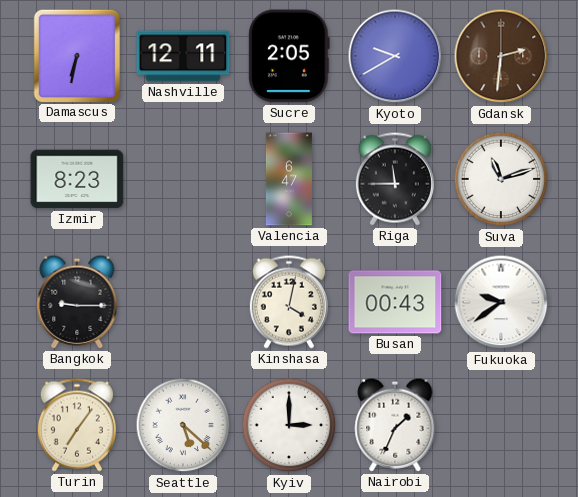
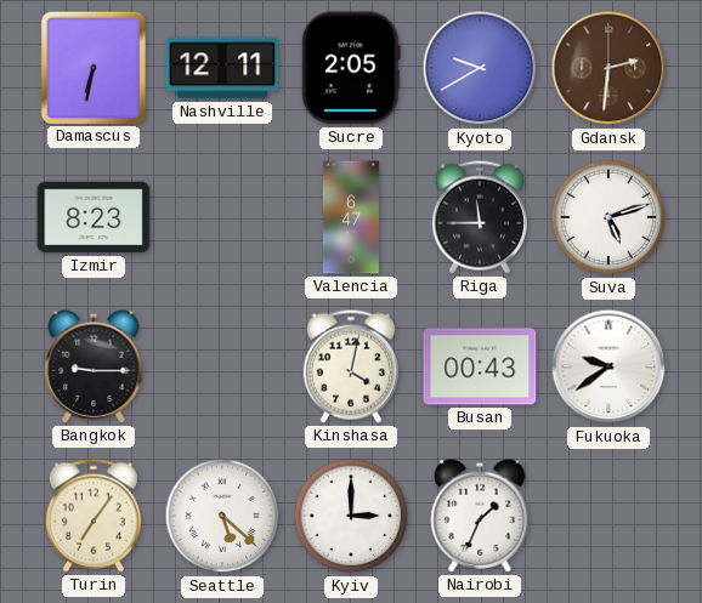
Suva: 11:12 -> 5:12 (608, 217)
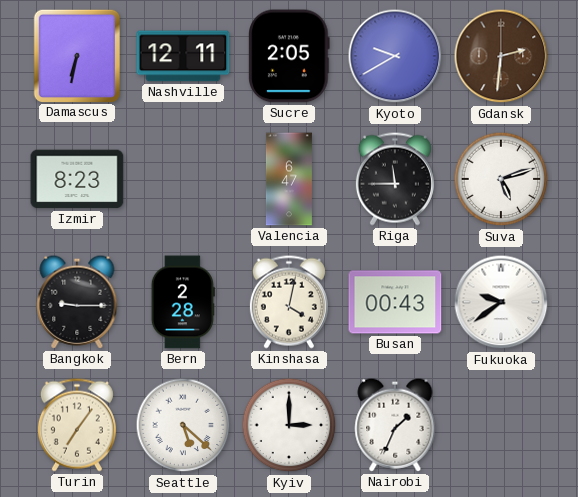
Bern: none -> 2:28 (183, 302)
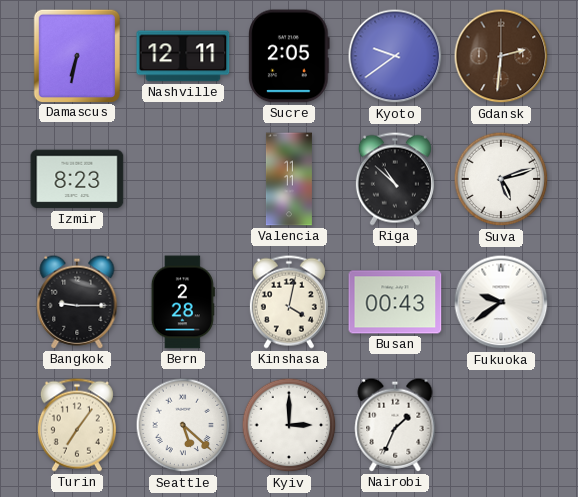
Kyoto: 9:40 -> 9:39 (395, 56)
Valencia: 6:47 -> 11:11 (289, 179)
Riga: 11:45 -> 10:52 (395, 179)
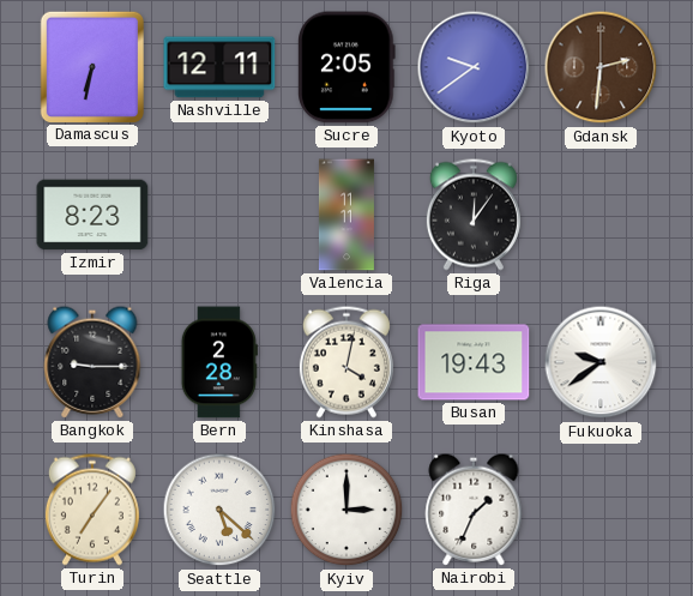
Riga: 10:52 -> 12:06 (474, 215)
Suva: 5:12 -> none (501, 179)
Busan: 00:43 -> 19:43 (474, 362)
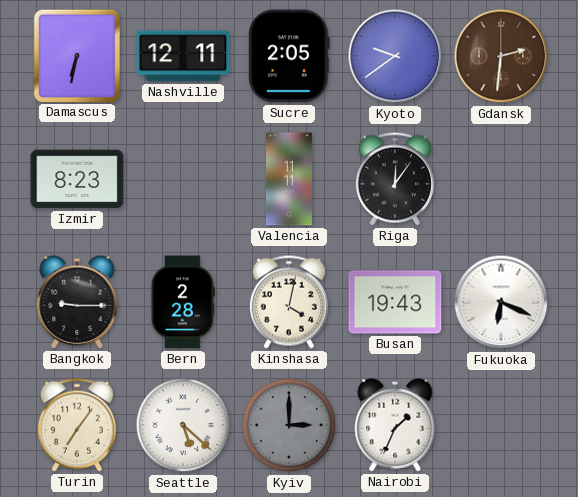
Fukuoka: 9:39 -> 6:19 (501, 302)
Kyiv dial: white -> grey (289, 425)
